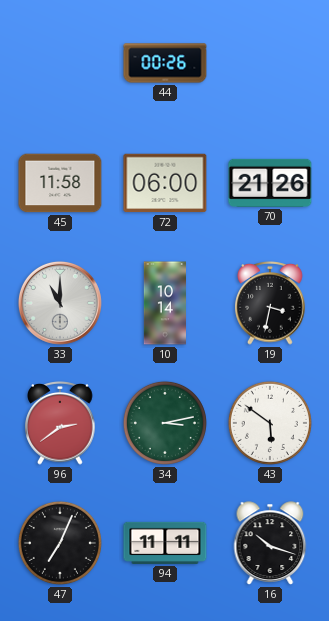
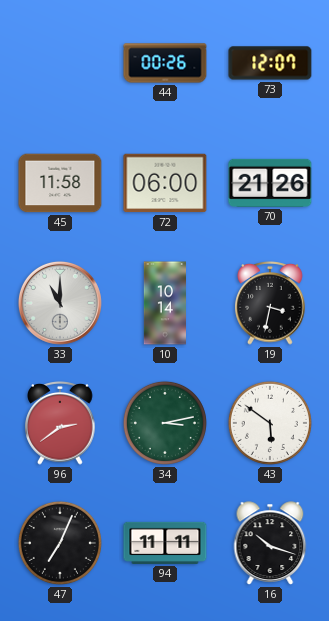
73: none -> 12:07 (270, 63)
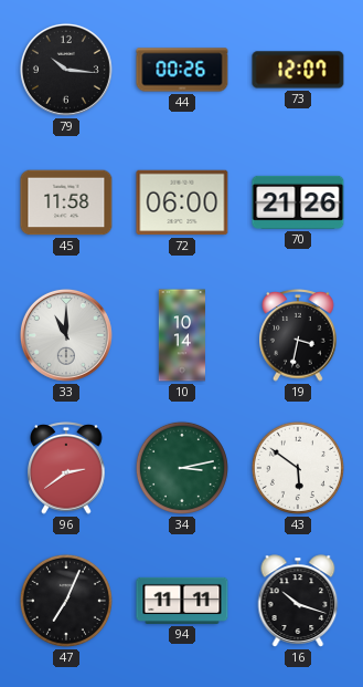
79: none -> 10:16 (66, 70)
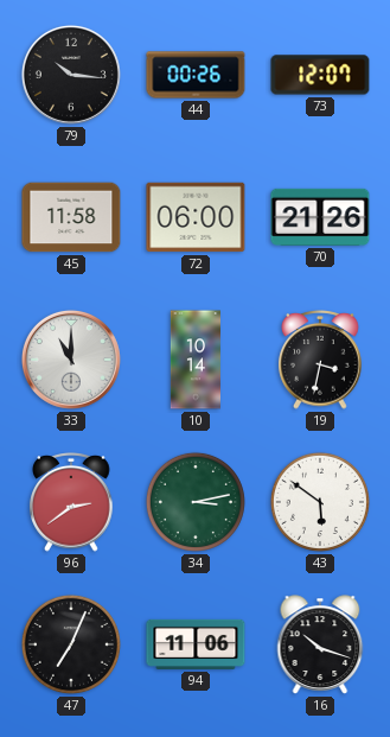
94: 11:11 -> 11:06 (196, 644)
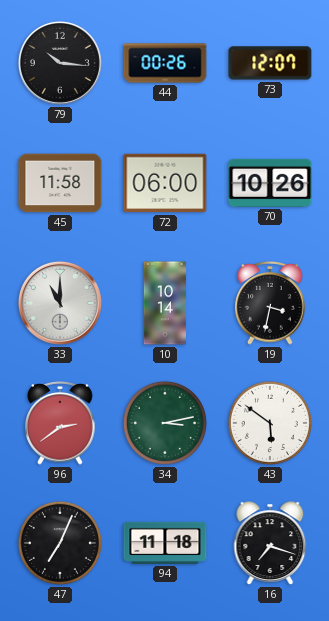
70: 21:26 -> 10:26 (270, 183)
94: 11:06 -> 11:18 (165, 543)
16: 10:18 -> 7:18 (270, 543)
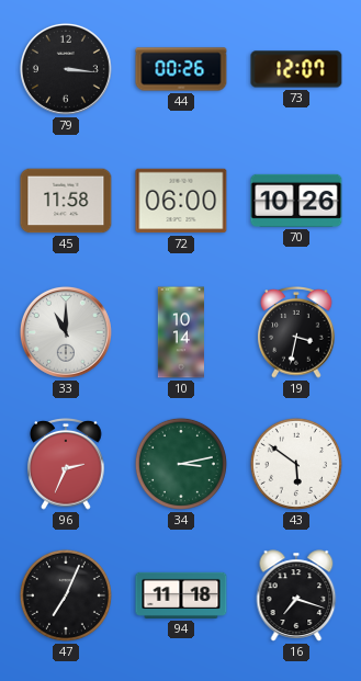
79: 10:16 -> 3:16 (66, 69)
96: 2:39 -> 2:34 (66, 465)
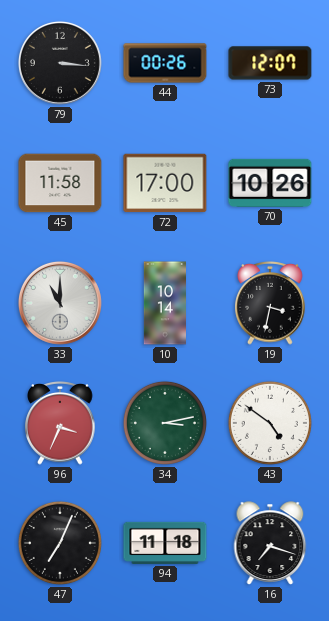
72: 06:00 -> 17:00 (165, 183)
96: 2:34 -> 3:34 (60, 424)
43: 5:51 -> 4:51 (270, 423)
